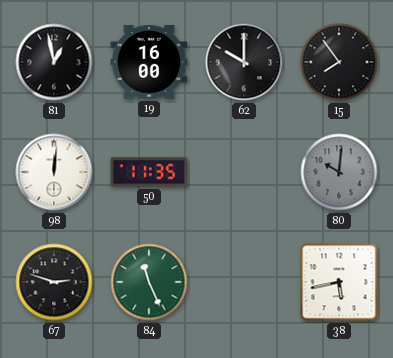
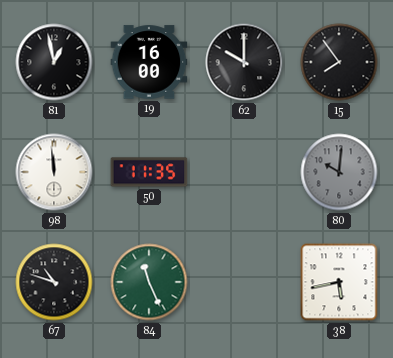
98: 12:01 -> 11:59 (54, 172)
67: 2:48 -> 10:48 (54, 282)
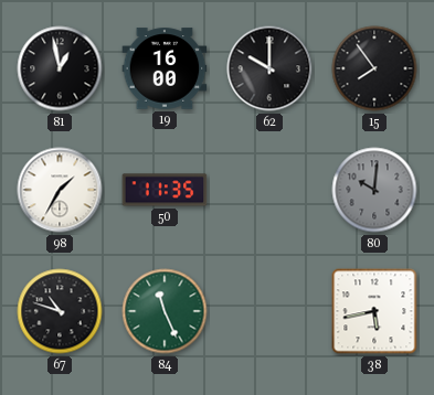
98: 11:59 -> 1:35 (60, 190)
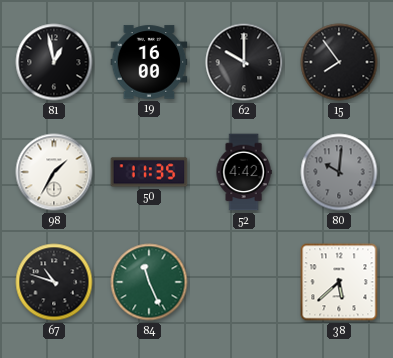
52: none -> 4:42 (244, 172)
38: 5:43 -> 5:38 (339, 282)
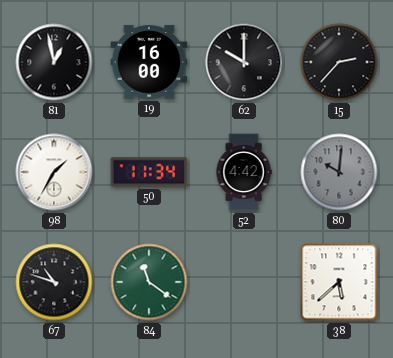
15: 7:54 -> 2:37 (339, 62)
50: 11:35 -> 11:34 (149, 172)
84: 11:26 -> 11:21 (149, 282)
